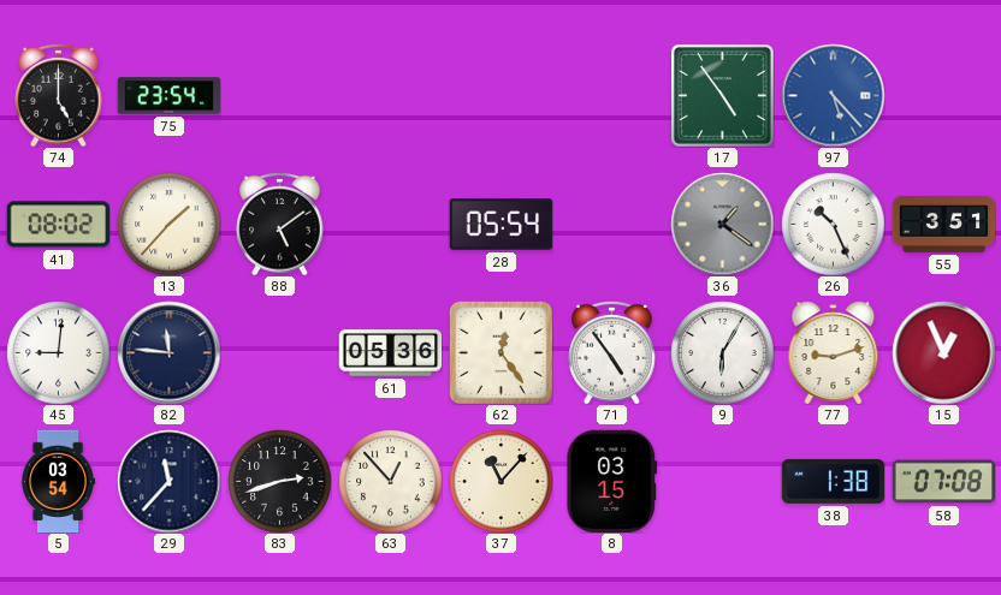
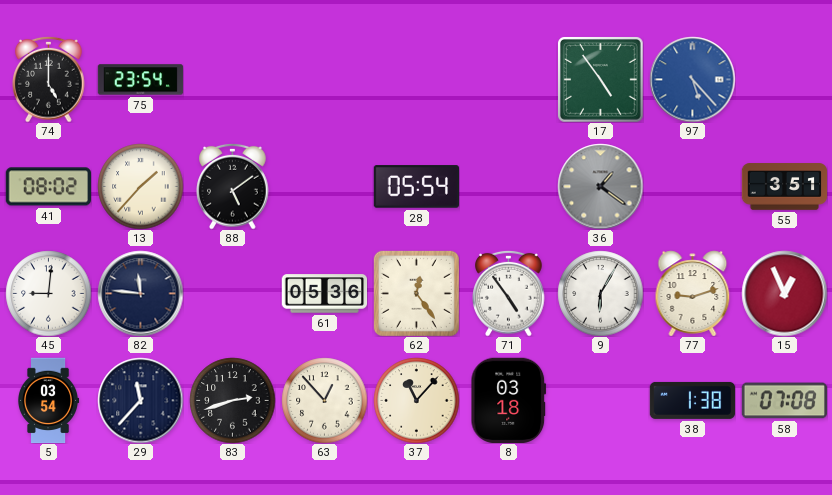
26: 10:26 -> none (833, 224)
8: 03:15 -> 03:18 (509, 400)
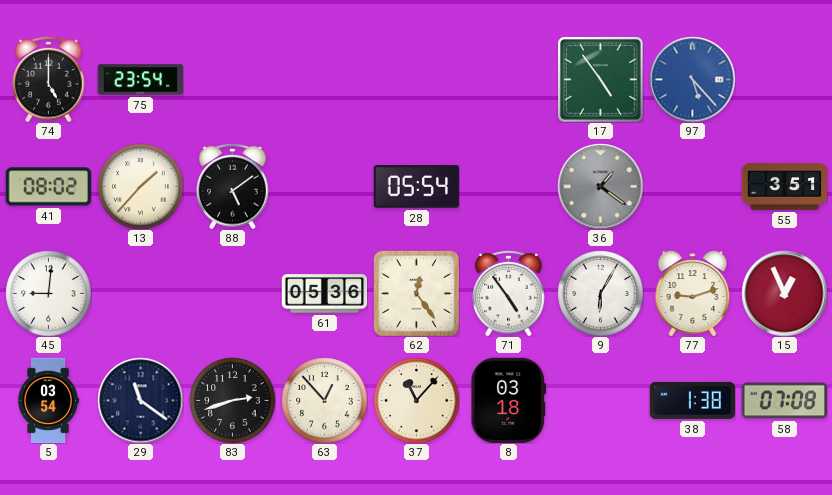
82: 11:46 -> none (140, 293)
29: 11:37 -> 11:21 (140, 400)
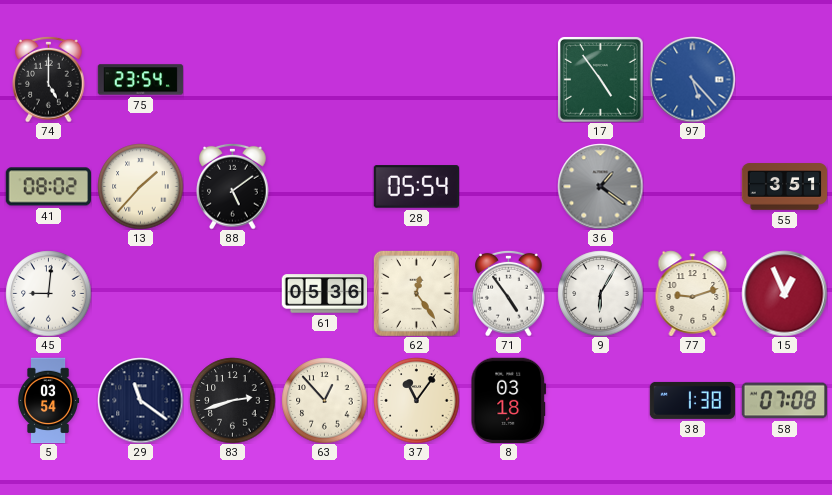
37: 11:07 -> 11:06 (416, 400)
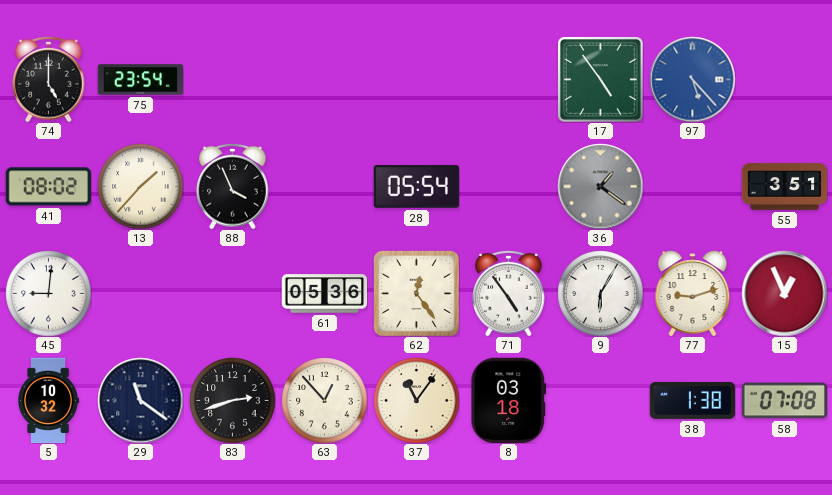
88: 5:09 -> 3:56 (233, 186)
5: 03:54 -> 10:32 (48, 400)
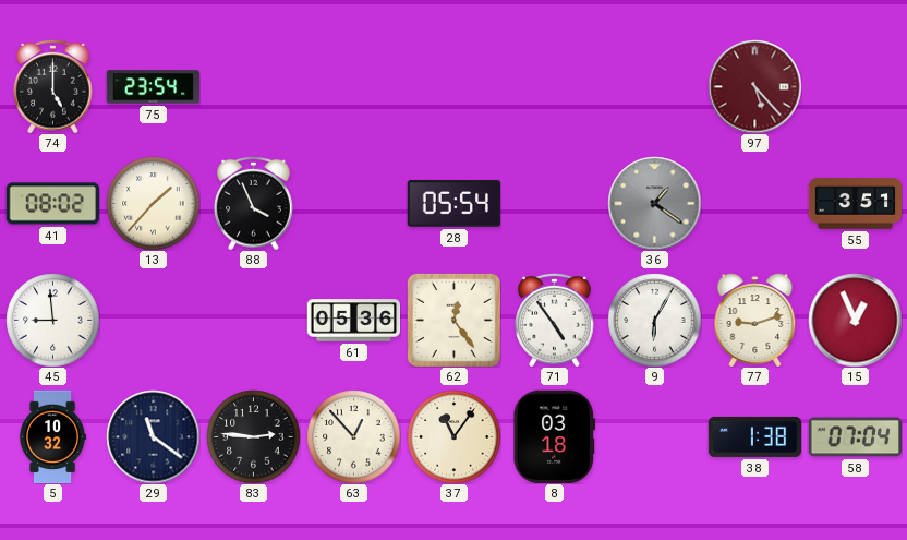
17: 4:54 -> none (601, 80)
97 dial: blue -> burgundy (754, 86)
45: 9:01 -> 8:59 (52, 320)
83: 2:42 -> 2:46 (253, 436)
58: 07:08 -> 07:04 (855, 437)
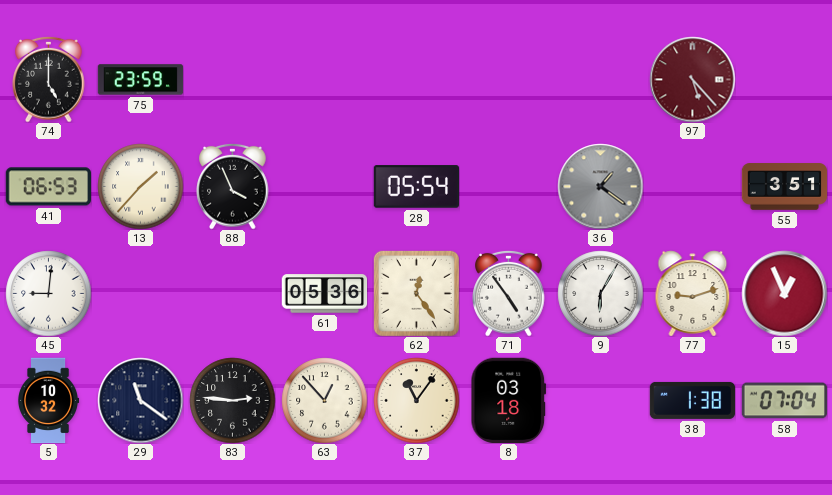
75: 23:54 -> 23:59 (140, 80)
41: 08:02 -> 06:53 (48, 187)
45: 8:59 -> 9:01 (48, 293)
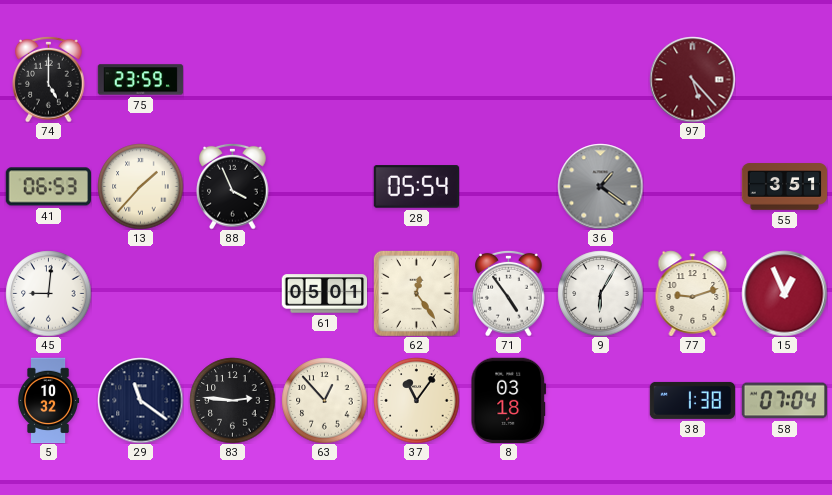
61: 05:36 -> 05:01 (324, 294)
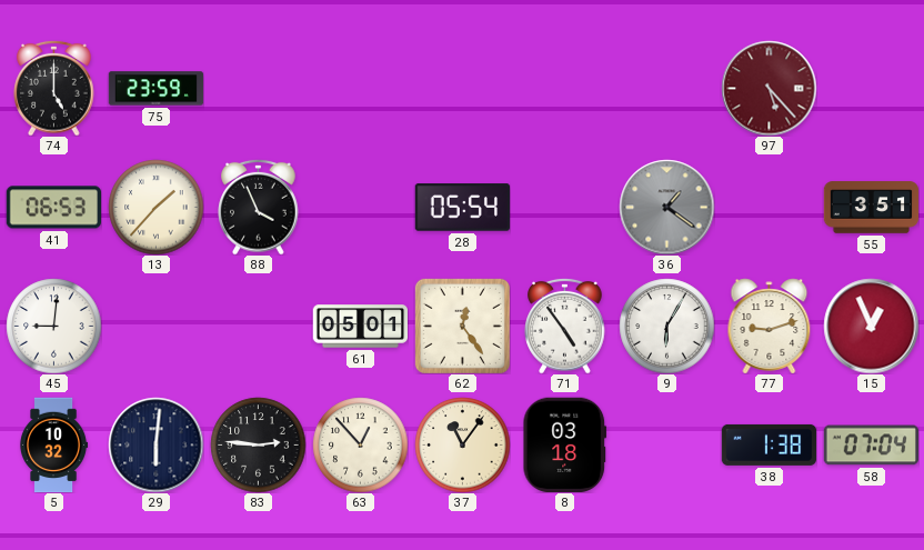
29: 11:21 -> 6:01 (155, 444)
